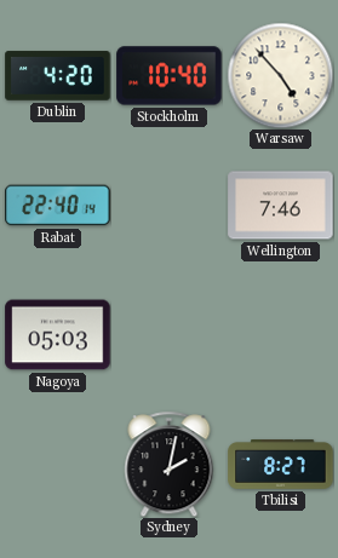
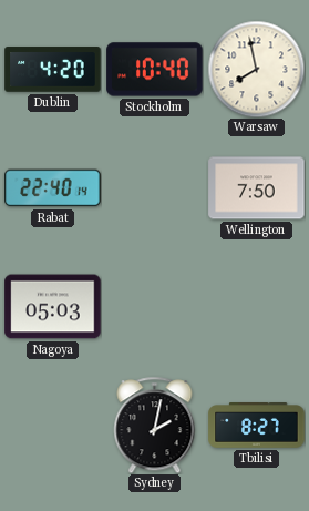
Warsaw: 4:53 -> 7:58 (256, 69)
Wellington: 7:46 -> 7:50 (257, 188)
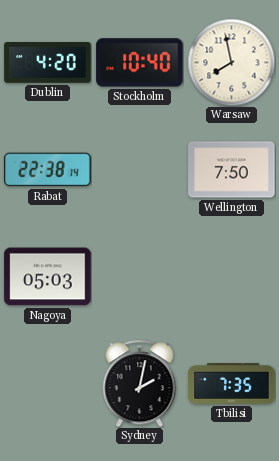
Rabat: 22:40 -> 22:38 (48, 170)
Tbilisi: 8:27 -> 7:35 (232, 384)
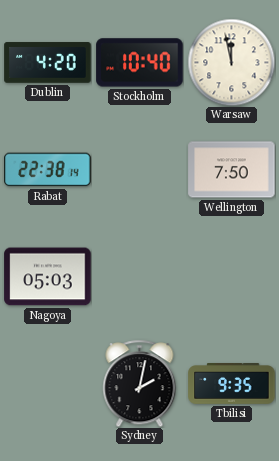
Warsaw: 7:58 -> 11:58 (231, 62)
Tbilisi: 7:35 -> 9:35 (232, 384)
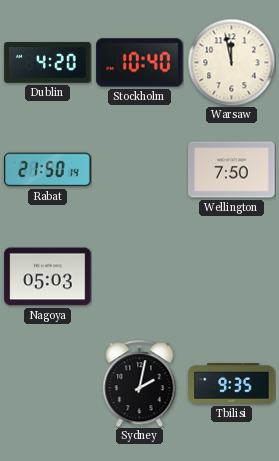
Rabat: 22:38 -> 21:50 (48, 170)
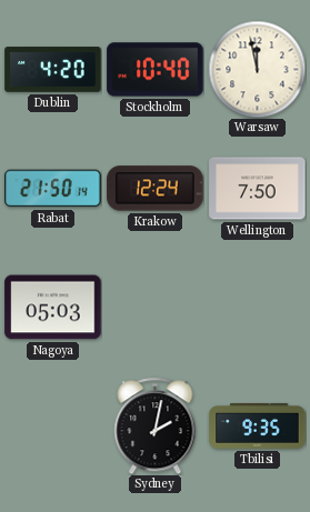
Krakow: none -> 12:24 (156, 189)
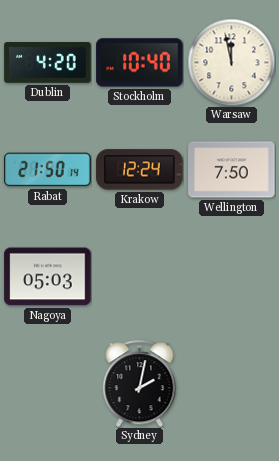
Tbilisi: 9:35 -> none (258, 426)
